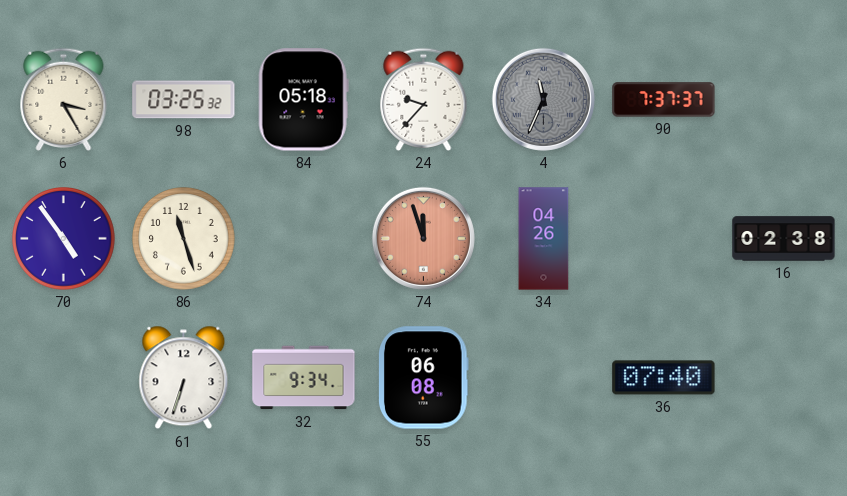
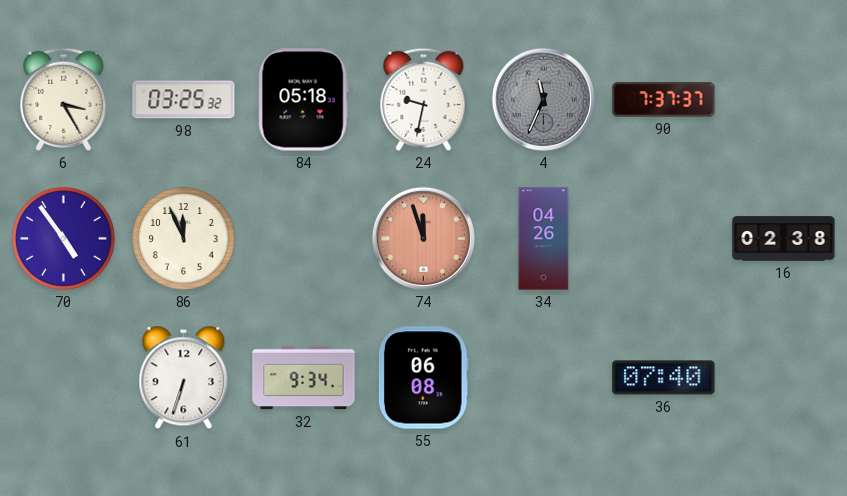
24: 9:37 -> 9:32 (424, 99)
86: 11:27 -> 11:56 (184, 239)
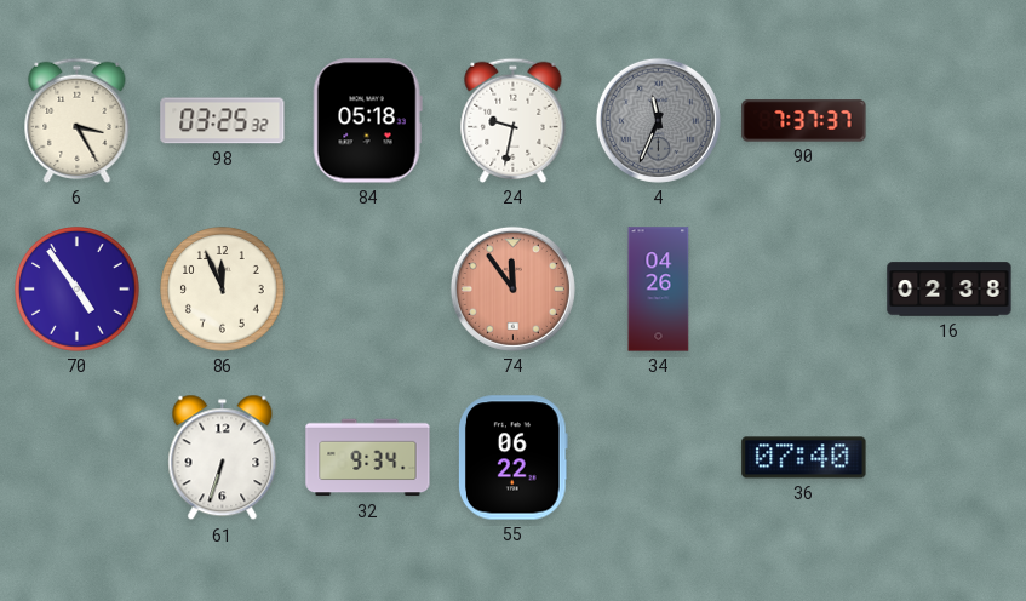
74: 11:57 -> 11:54 (512, 288)
55: 06:08 -> 06:22 (514, 458)
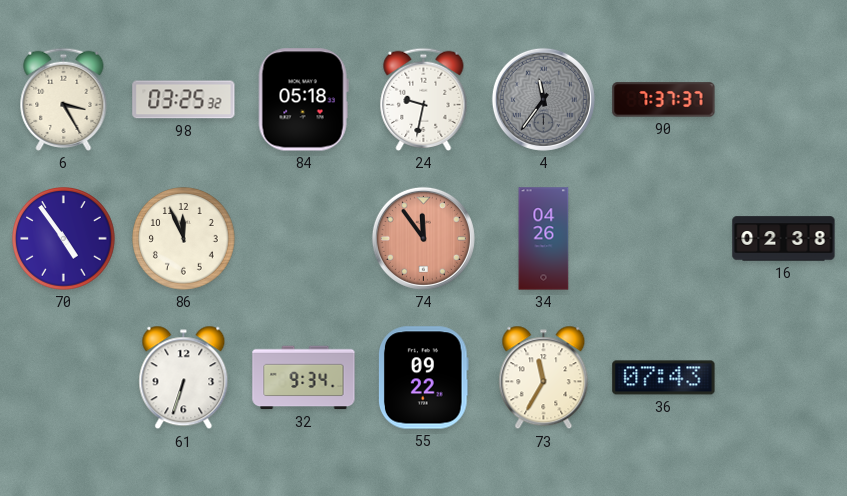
4: 11:34 -> 11:36 (543, 99)
55: 06:22 -> 09:22 (424, 378)
73: none -> 11:35 (544, 378)
36: 07:40 -> 07:43 (664, 378)
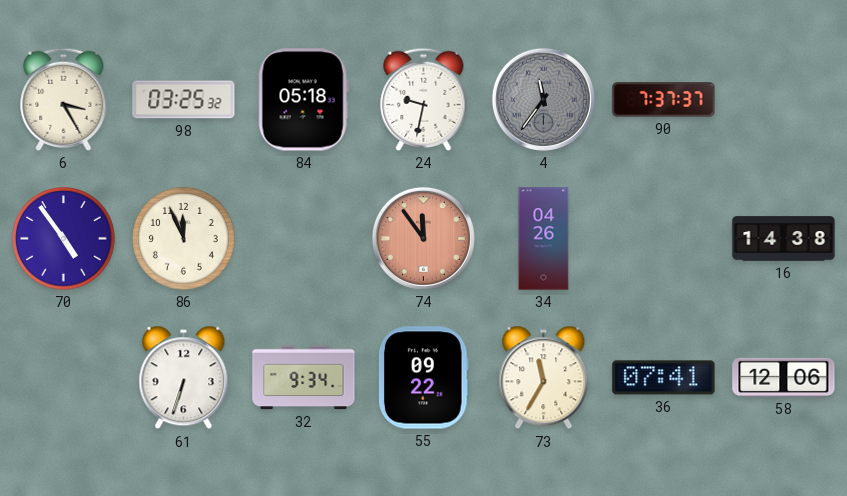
16: 02:38 -> 14:38 (784, 239)
36: 07:43 -> 07:41 (664, 378)
58: none -> 12:06 (784, 377)
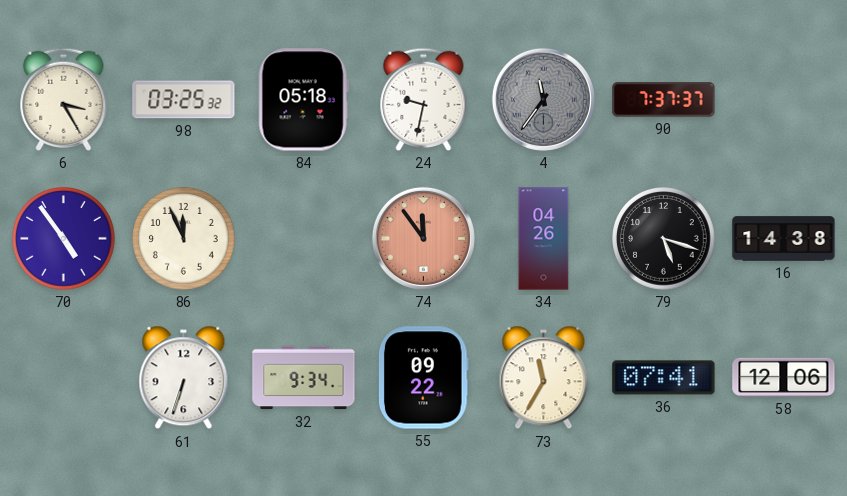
79: none -> 5:18 (664, 239)
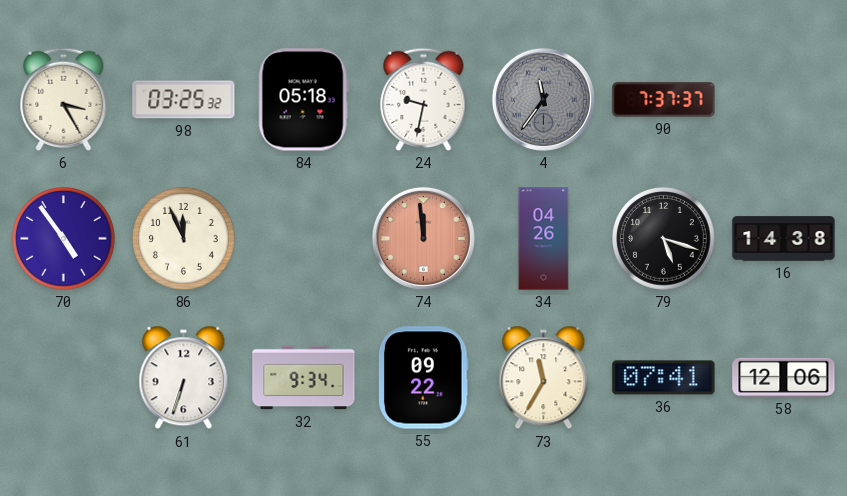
74: 11:54 -> 11:59 (423, 238)
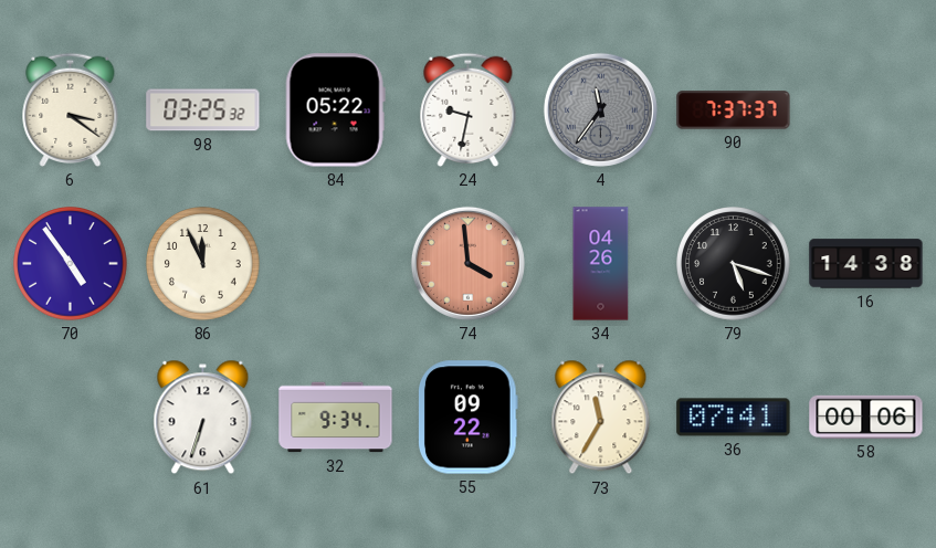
6: 3:25 -> 3:21 (71, 109)
84: 05:18 -> 05:22 (335, 110)
74: 11:59 -> 3:59 (467, 263)
58: 12:06 -> 00:06 (866, 417)
